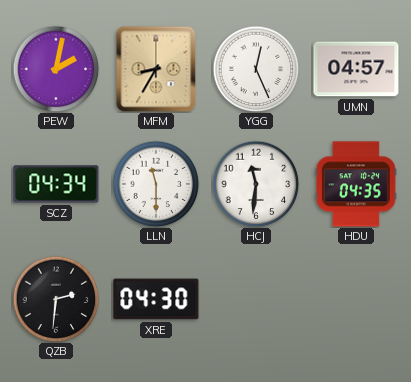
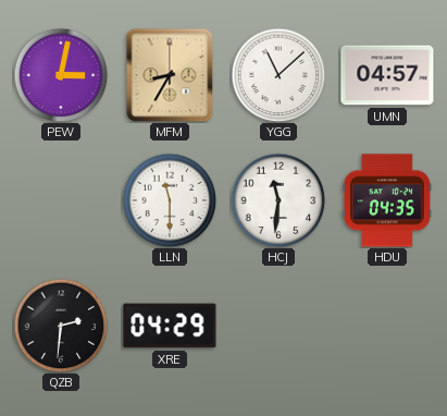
PEW: 2:02 -> 3:02 (61, 75)
YGG: 12:26 -> 11:08 (278, 75)
SCZ: 04:34 -> none (56, 184)
XRE: 04:30 -> 04:29 (170, 326)
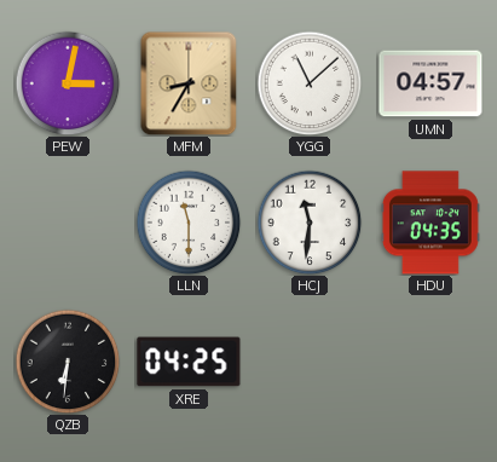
QZB: 2:31 -> 6:31 (68, 362)
XRE: 04:29 -> 04:25 (189, 362)
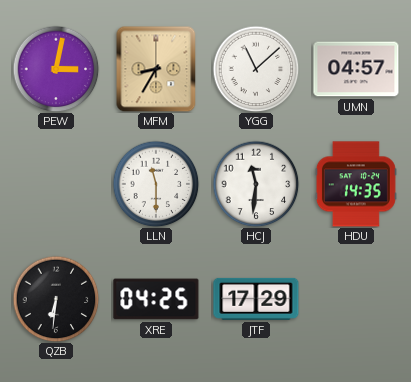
HDU: 04:35 -> 14:35 (356, 184)
JTF: none -> 17:29 (256, 299)
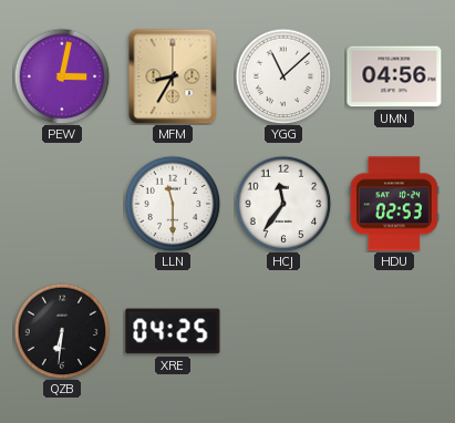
UMN: 04:57 -> 04:56 (394, 76)
HCJ: 11:31 -> 11:36 (283, 204)
HDU: 14:35 -> 02:53 (394, 204)
JTF: 17:29 -> none (256, 299)
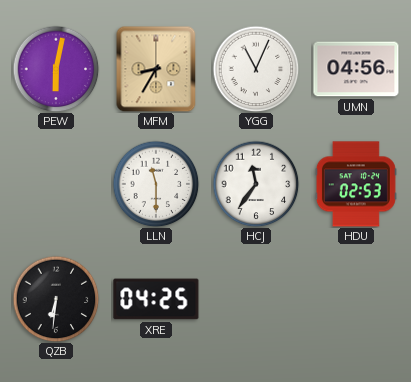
PEW: 3:02 -> 6:02 (56, 69)
YGG: 11:08 -> 11:04 (256, 69)
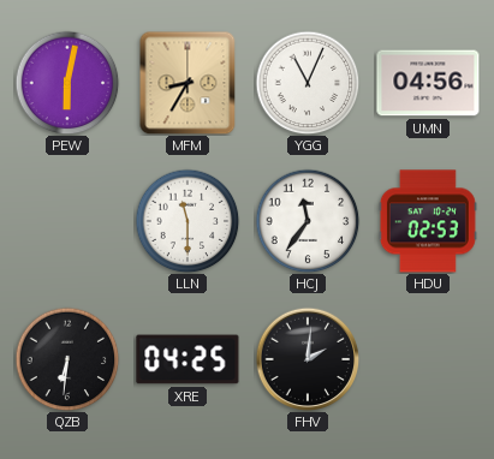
FHV: none -> 2:01 (308, 359)
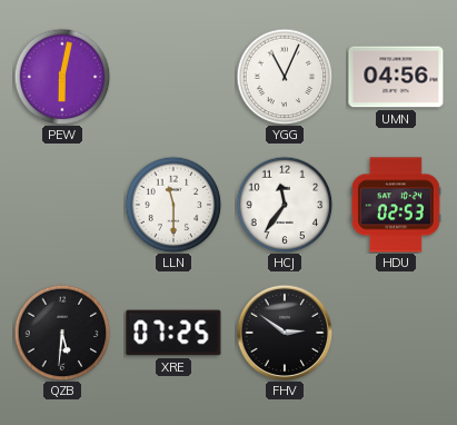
MFM: 8:35 -> none (188, 83)
QZB: 6:31 -> 5:31 (62, 333)
XRE: 04:25 -> 07:25 (173, 333)
FHV: 2:01 -> 2:51 (285, 333)
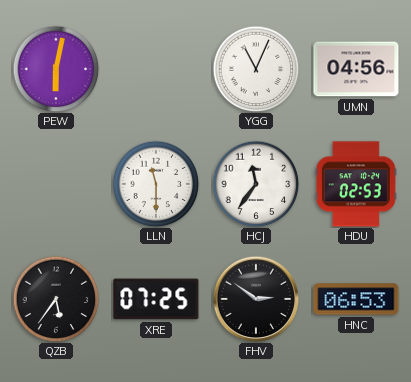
QZB: 5:31 -> 5:36 (56, 299)
HNC: none -> 06:53 (356, 299)
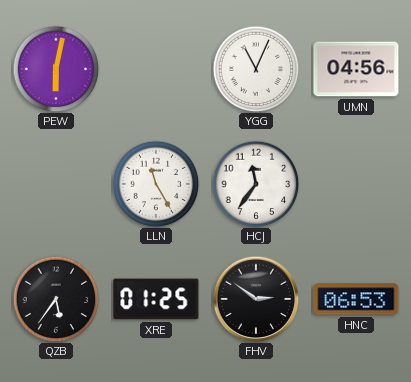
LLN: 11:30 -> 11:25 (156, 184)
HDU: 02:53 -> none (356, 184)
XRE: 07:25 -> 01:25 (156, 299)
